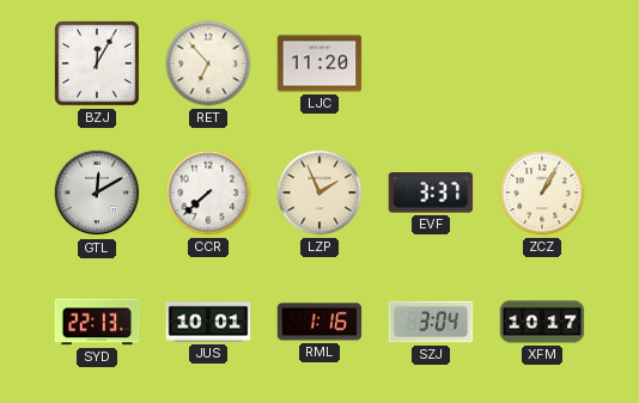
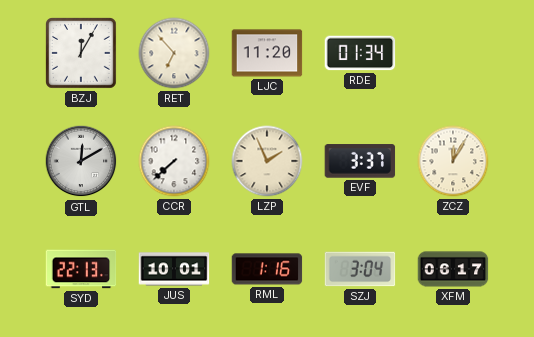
RDE: none -> 01:34 (360, 53)
ZCZ: 1:05 -> 12:05 (453, 161)
XFM: 10:17 -> 06:17 (453, 269)
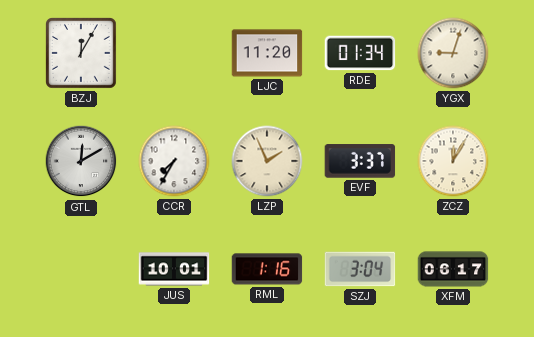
RET: 6:53 -> none (174, 53)
YGX: none -> 9:03 (453, 53)
CCR: 7:38 -> 7:35 (174, 161)
SYD: 22:13 -> none (81, 269)
